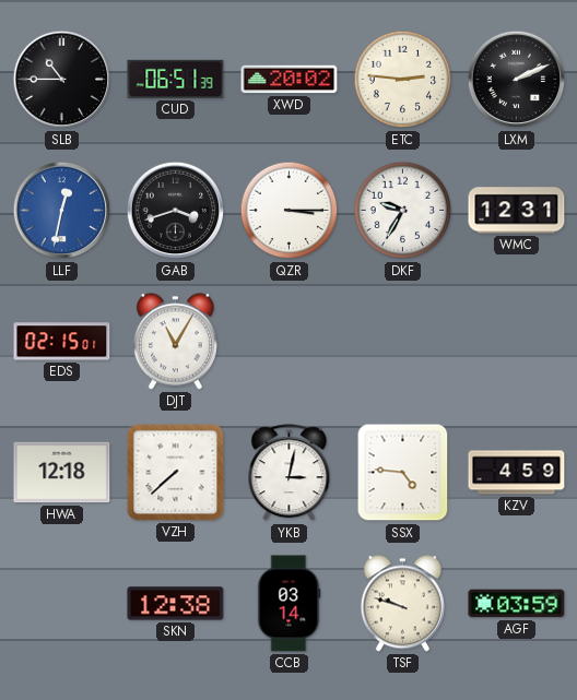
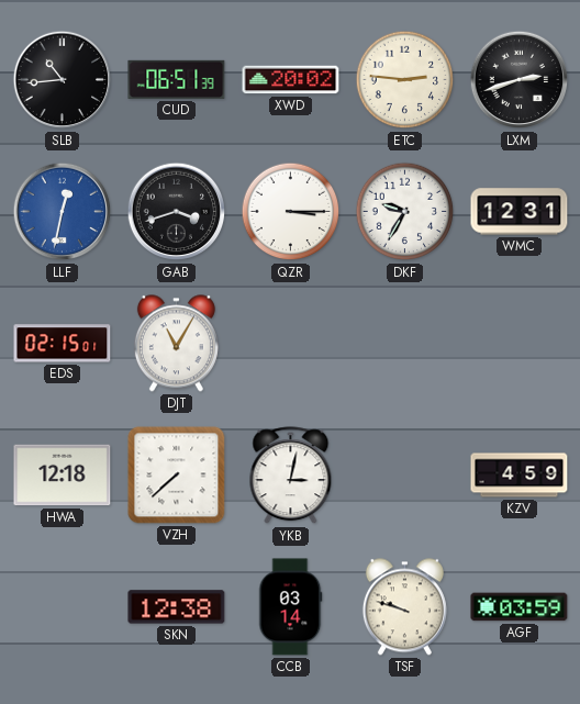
SLB: 10:45 -> 10:44 (63, 80)
LXM: 2:11 -> 2:42 (520, 80)
SSX: 4:46 -> none (403, 473)
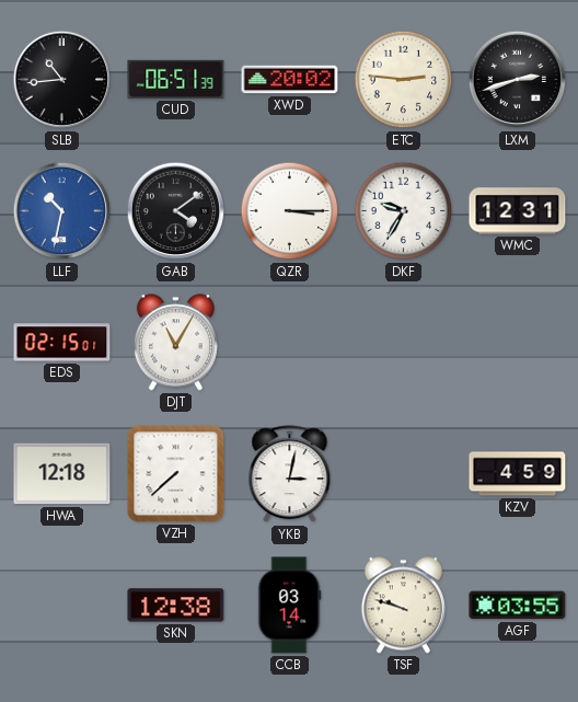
LLF: 12:32 -> 10:32 (62, 211)
GAB: 3:42 -> 4:09 (176, 211)
AGF: 03:59 -> 03:55 (518, 606)
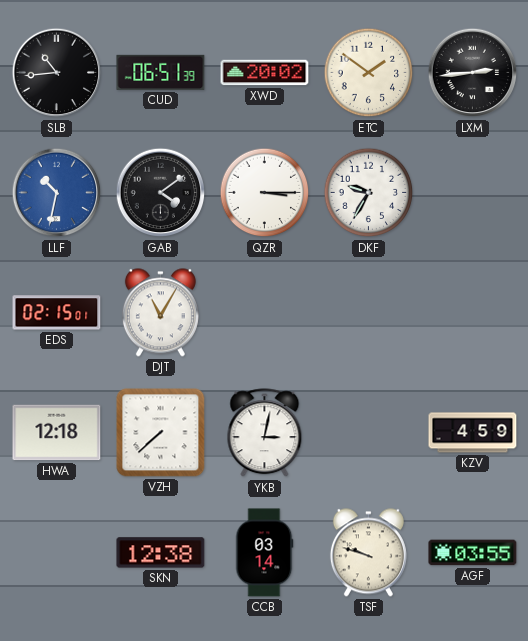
ETC: 2:46 -> 1:51 (369, 73)
LXM: 2:42 -> 2:44 (473, 73)
WMC: 12:31 -> none (518, 211)
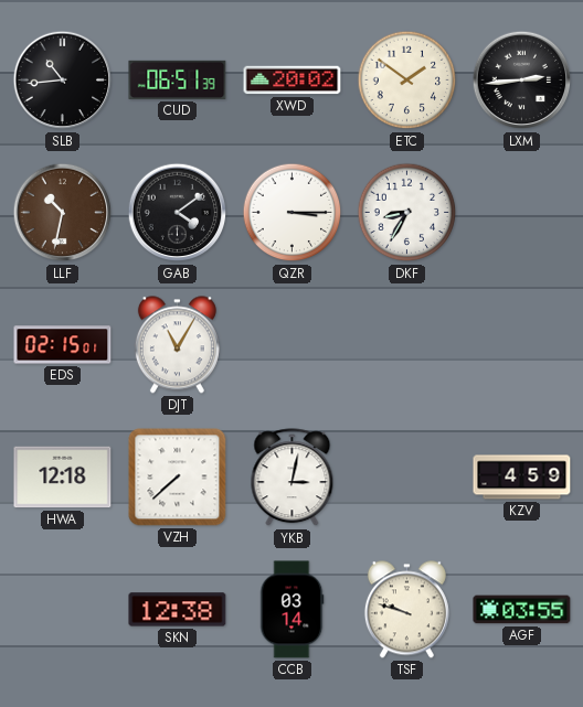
LLF dial: blue -> brown (63, 213)
DKF: 9:35 -> 8:35 (407, 213)
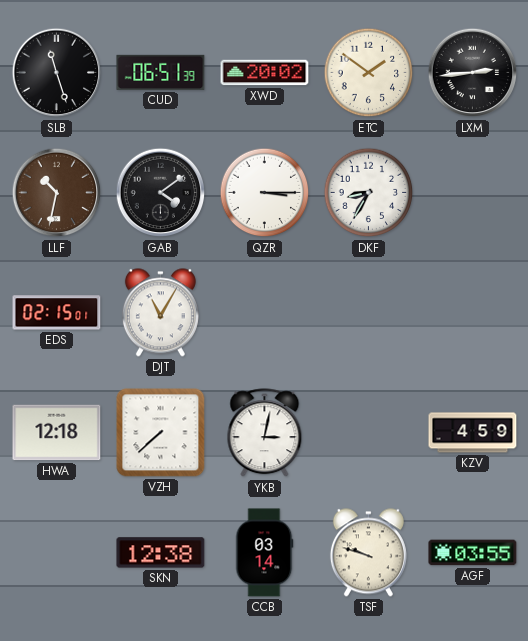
SLB: 10:44 -> 11:27 (57, 73)
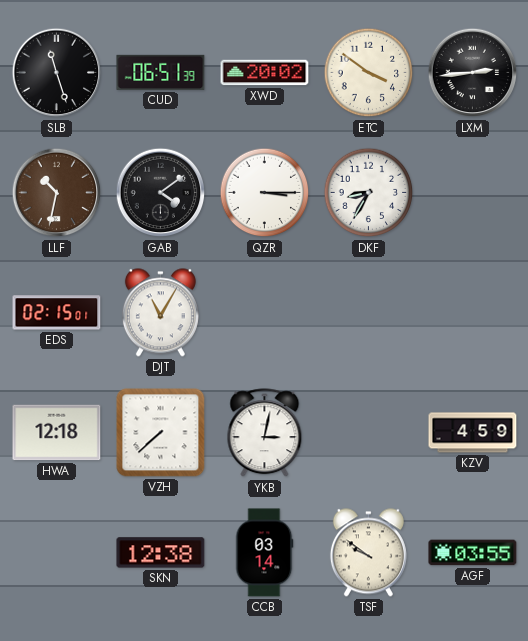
ETC: 1:51 -> 3:51 (369, 73)
TSF: 9:48 -> 9:51 (368, 553)
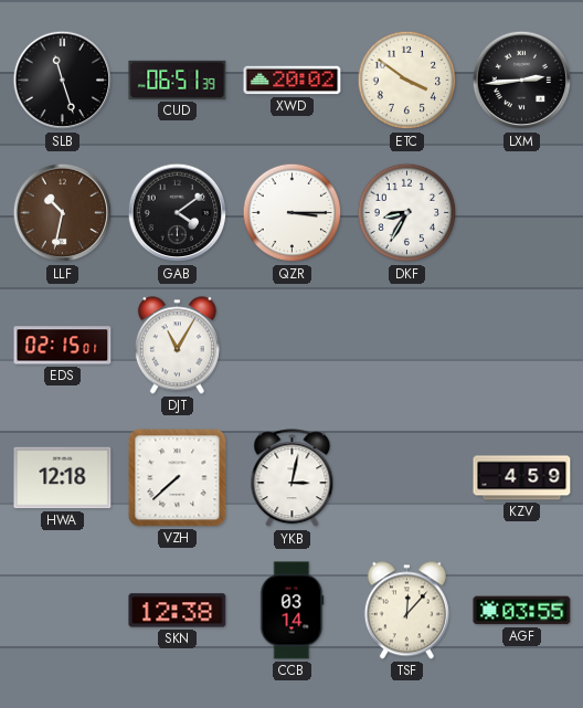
TSF: 9:51 -> 12:07 (406, 611)
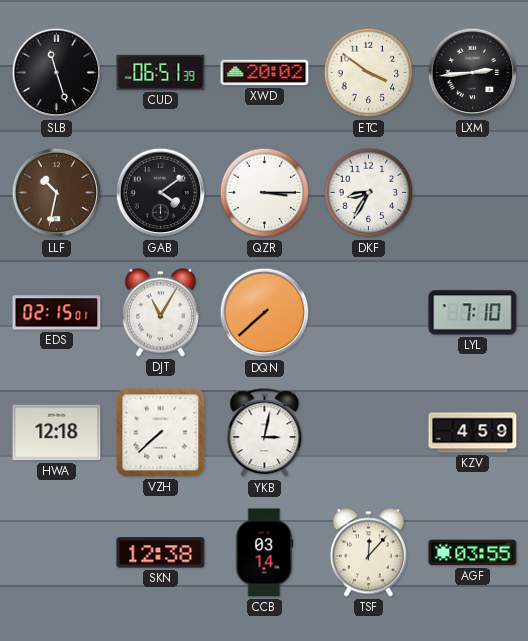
DQN: none -> 7:38 (265, 313)
LYL: none -> 7:10 (473, 313)
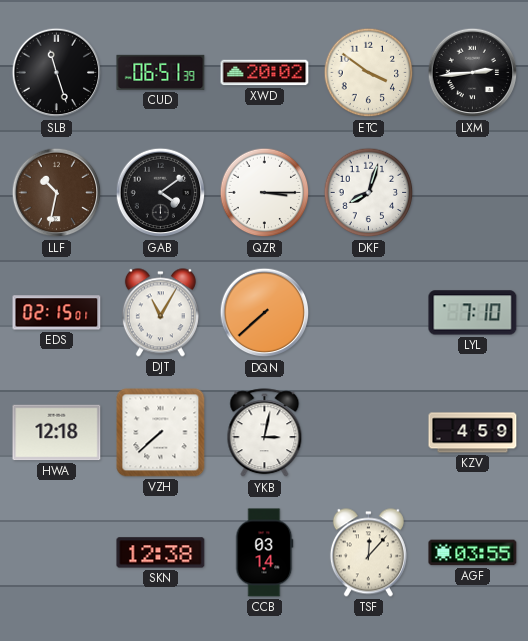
DKF: 8:35 -> 8:03 (369, 193)
